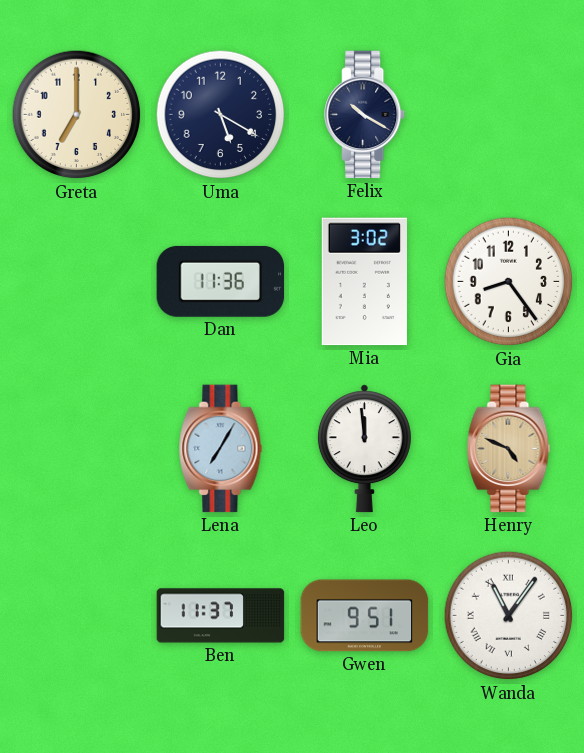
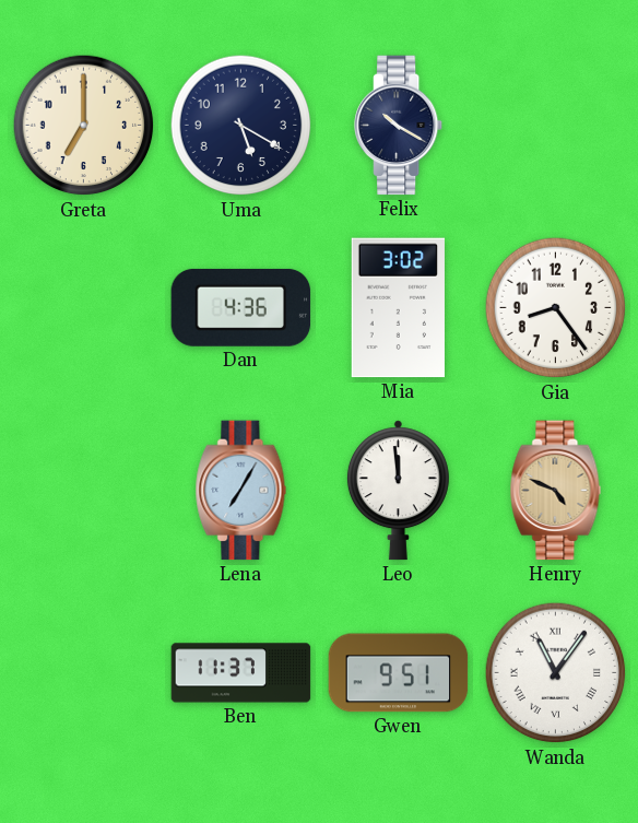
Dan: 11:36 -> 4:36 (241, 307)
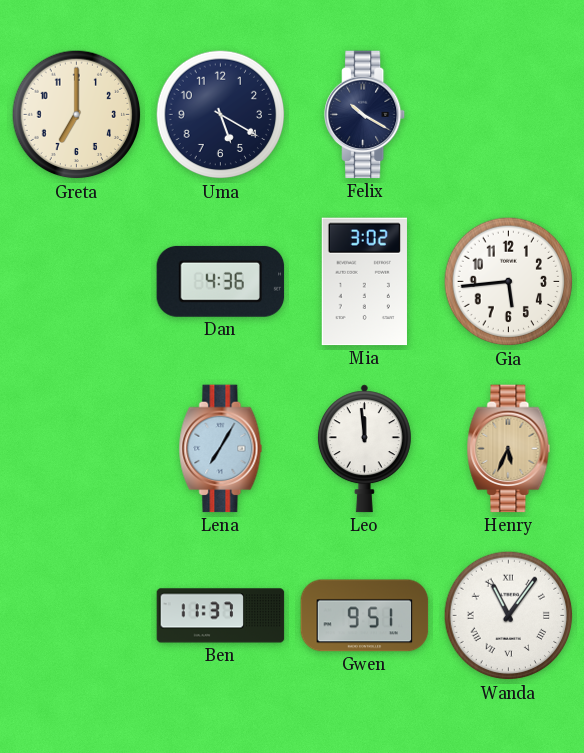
Gia: 8:24 -> 5:44 (509, 282)
Henry: 4:49 -> 5:34 (509, 449)
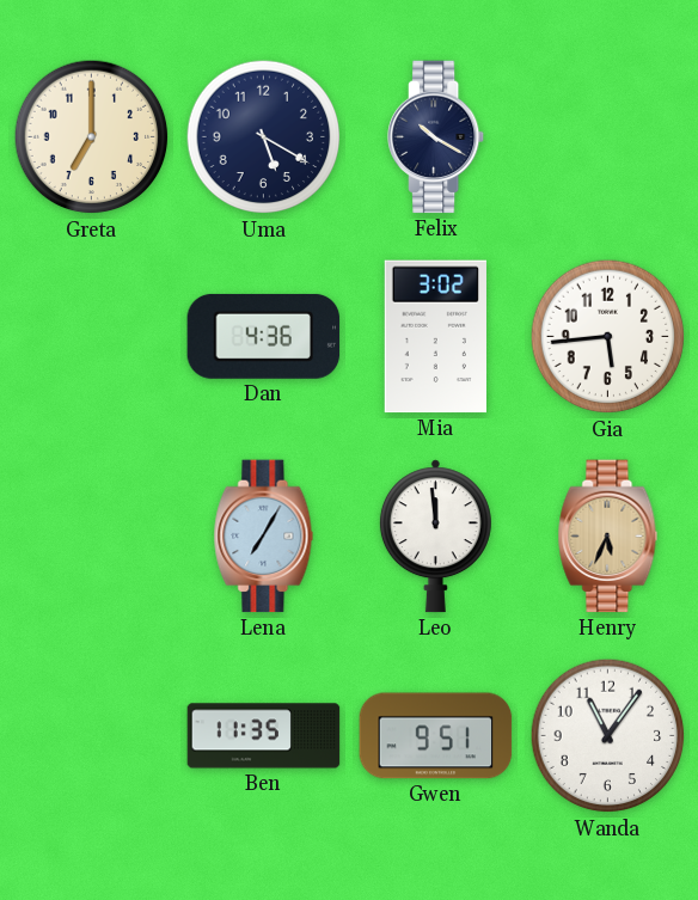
Ben: 11:37 -> 11:35 (264, 736)
Wanda numerals: Roman -> Arabic (608, 736)
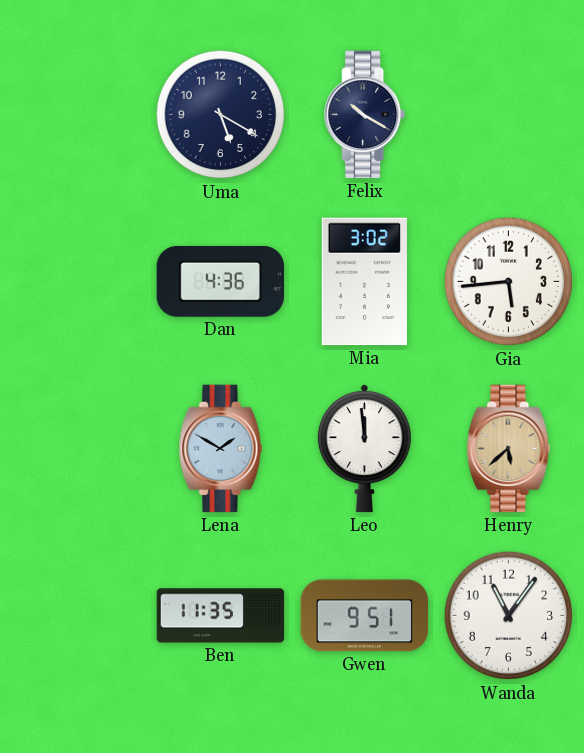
Greta: 7:00 -> none (92, 137)
Lena: 7:05 -> 1:50 (221, 449)
Henry: 5:34 -> 5:38 (509, 449)
